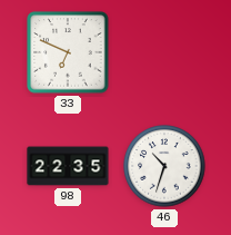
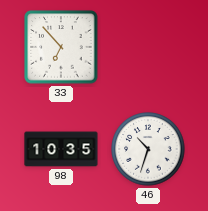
33: 6:49 -> 6:53 (61, 47)
98: 22:35 -> 10:35 (61, 149)
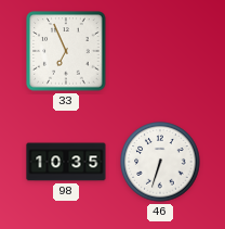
33: 6:53 -> 6:56 (66, 51)
46: 10:33 -> 6:33 (160, 162)
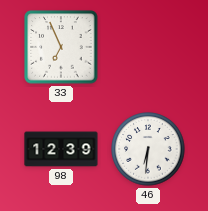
98: 10:35 -> 12:39 (61, 149)
46: 6:33 -> 6:31 (148, 149)
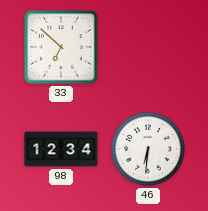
33: 6:56 -> 6:52 (61, 47)
98: 12:39 -> 12:34 (61, 149)
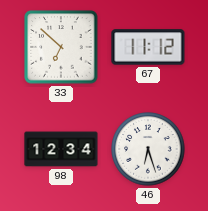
67: none -> 11:12 (148, 47)
46: 6:31 -> 6:27 (148, 149)
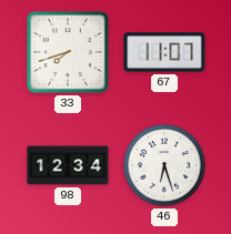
33: 6:52 -> 7:42 (68, 52)
67: 11:12 -> 11:07 (164, 52)
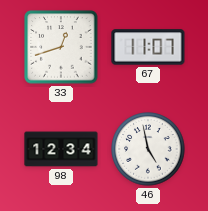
33: 7:42 -> 12:42 (61, 47)
46: 6:27 -> 4:58 (148, 149)
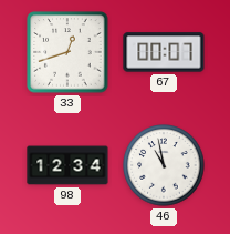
67: 11:07 -> 00:07 (164, 52)
46: 4:58 -> 10:58 (164, 165)
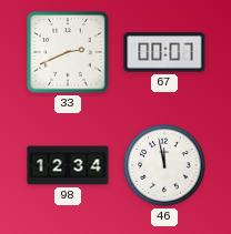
33: 12:42 -> 2:41 (68, 52)
46: 10:58 -> 11:58 (164, 165)
